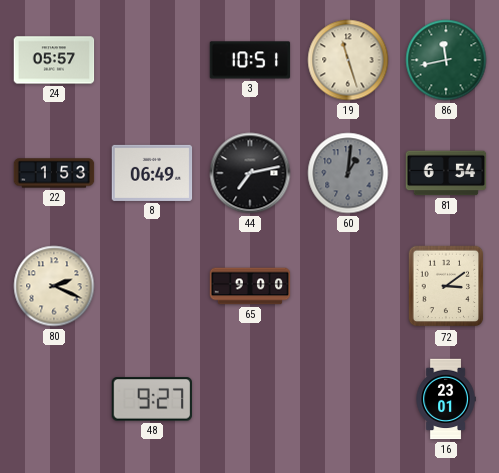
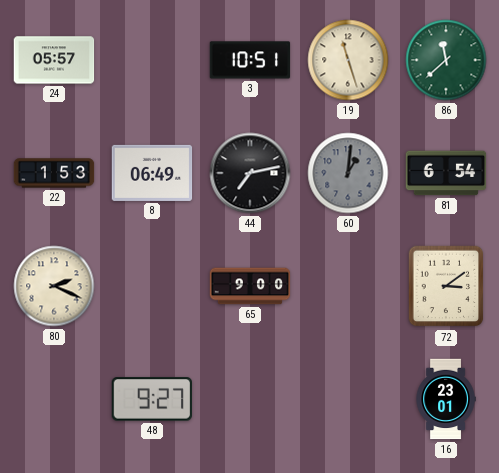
86: 11:43 -> 11:38 (446, 60)
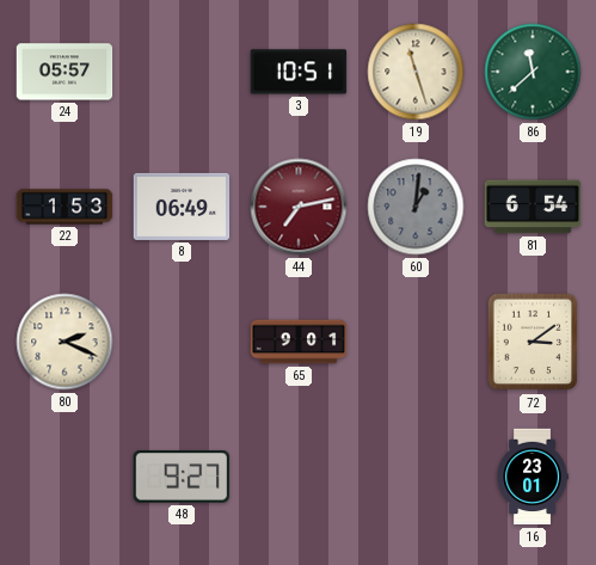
44 dial: black -> burgundy (299, 207)
65: 9:00 -> 9:01 (299, 342)
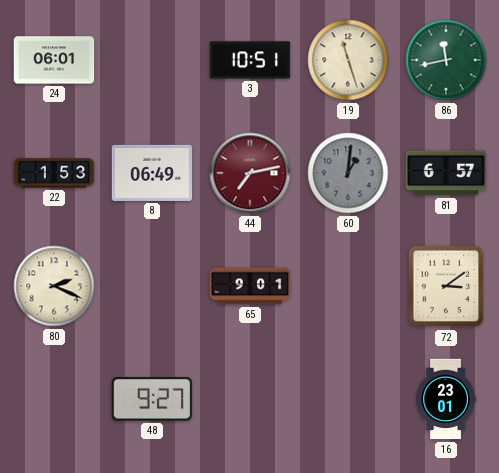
24: 05:57 -> 06:01 (54, 60)
86: 11:38 -> 11:43 (446, 60)
81: 6:54 -> 6:57 (446, 173)
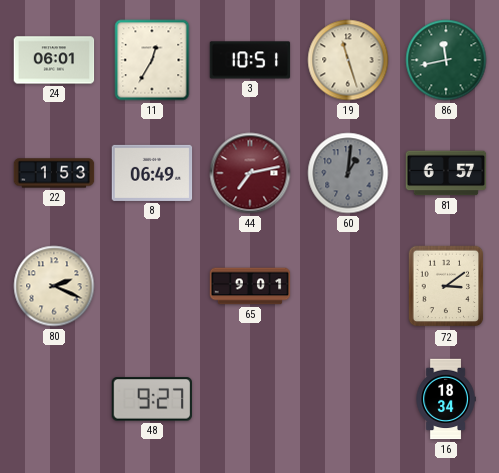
11: none -> 12:35 (152, 60)
16: 23:01 -> 18:34 (446, 399)
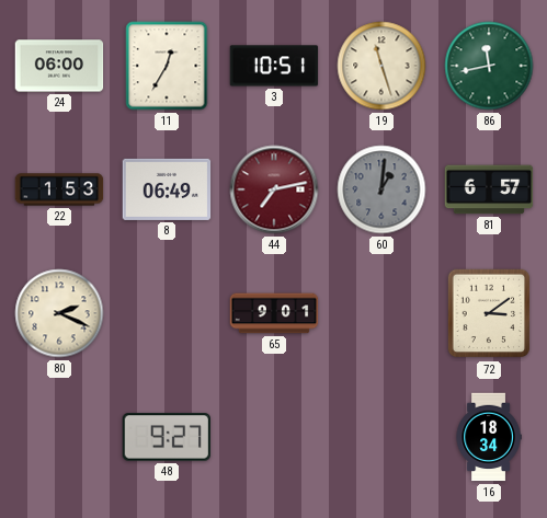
24: 06:01 -> 06:00 (59, 66)
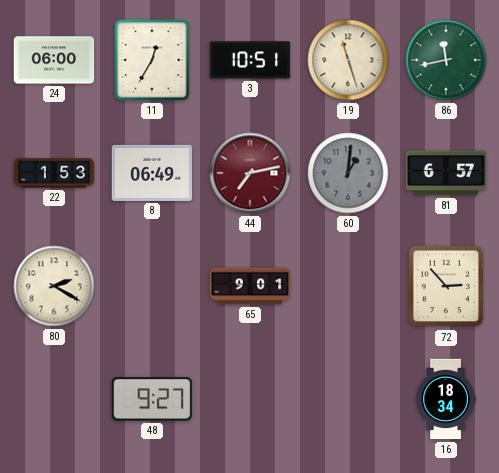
80: 2:19 -> 2:20 (54, 286)
72: 3:09 -> 2:53 (446, 286)
